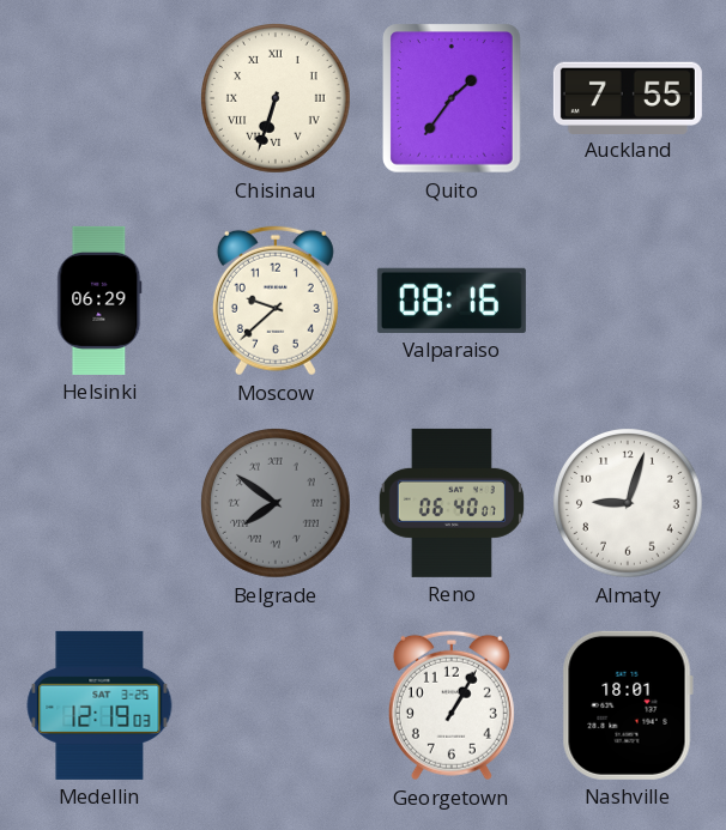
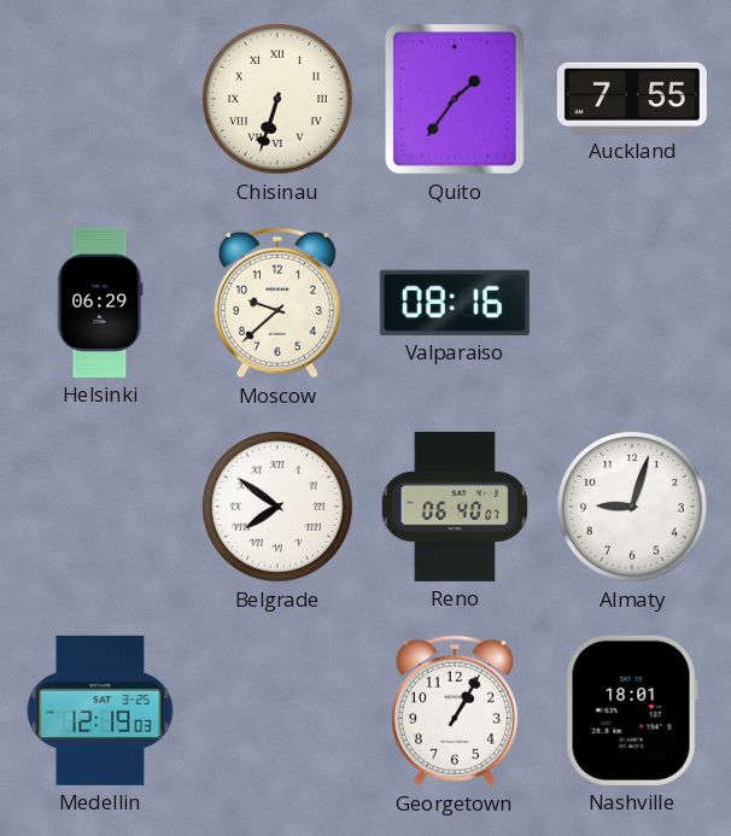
Belgrade dial: grey -> white (277, 507)
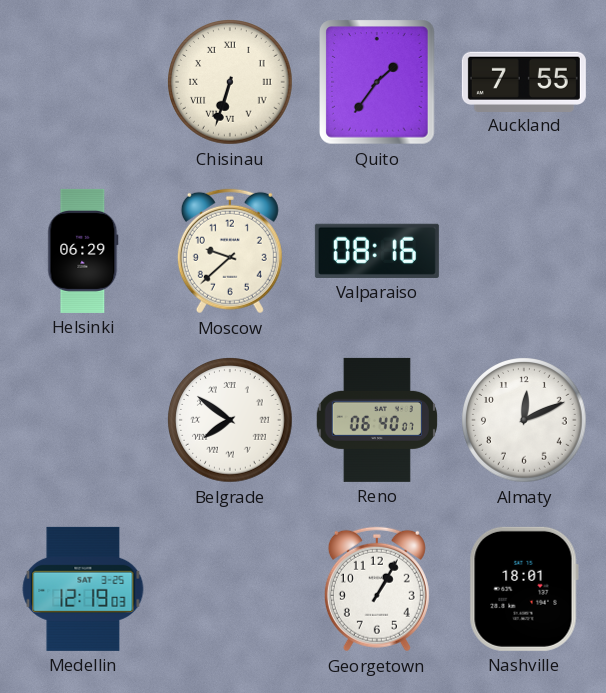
Almaty: 9:03 -> 12:11 (524, 420)
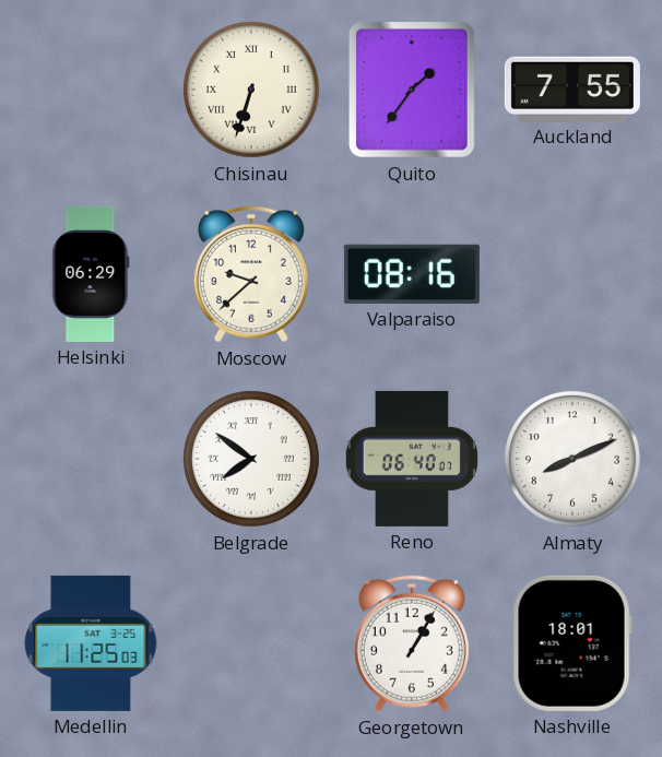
Almaty: 12:11 -> 8:11 (572, 459)
Medellin: 12:19 -> 11:25 (91, 643)
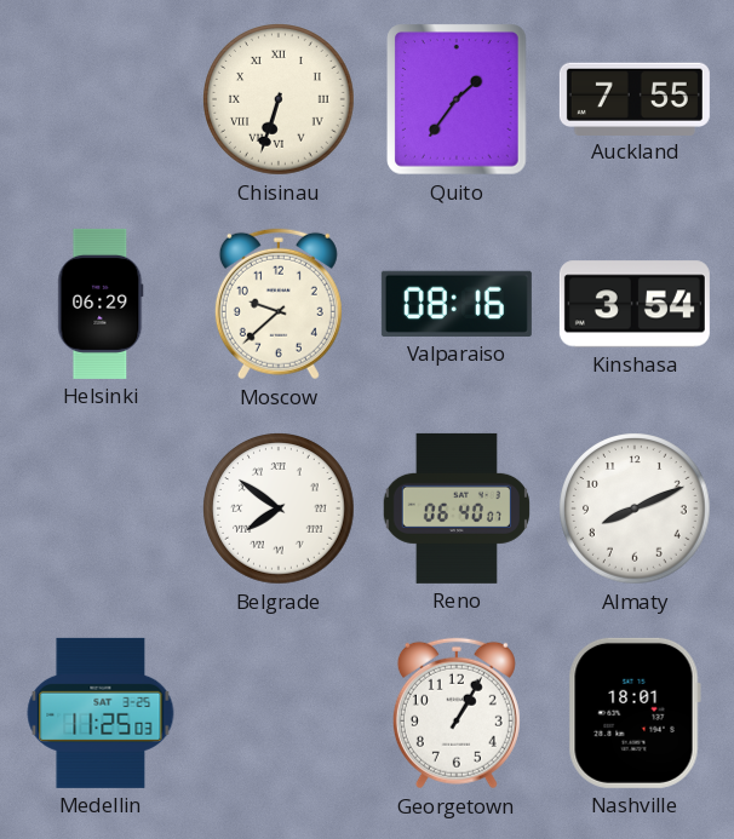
Kinshasa: none -> 3:54 (635, 304)
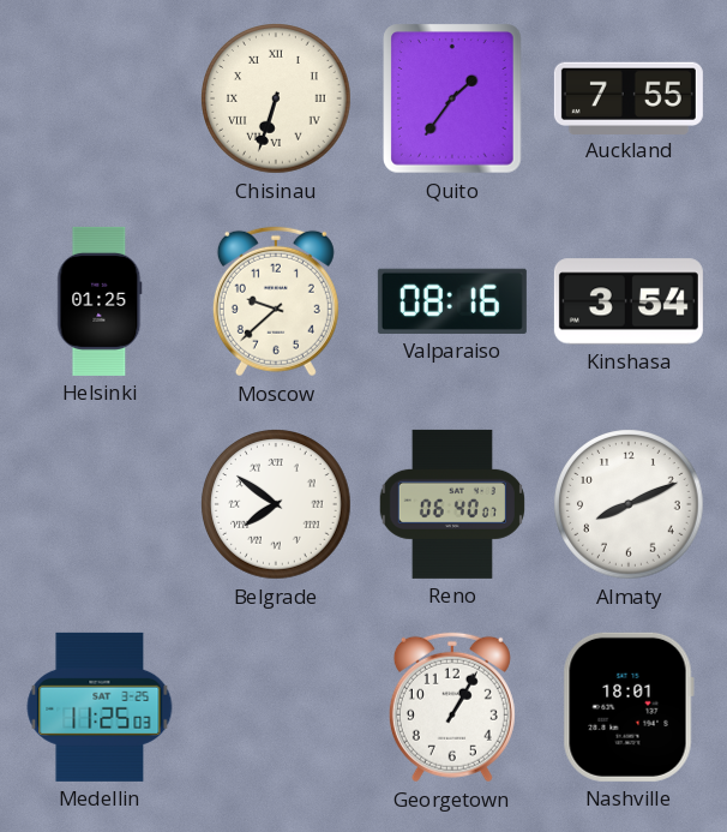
Helsinki: 06:29 -> 01:25 (100, 301)
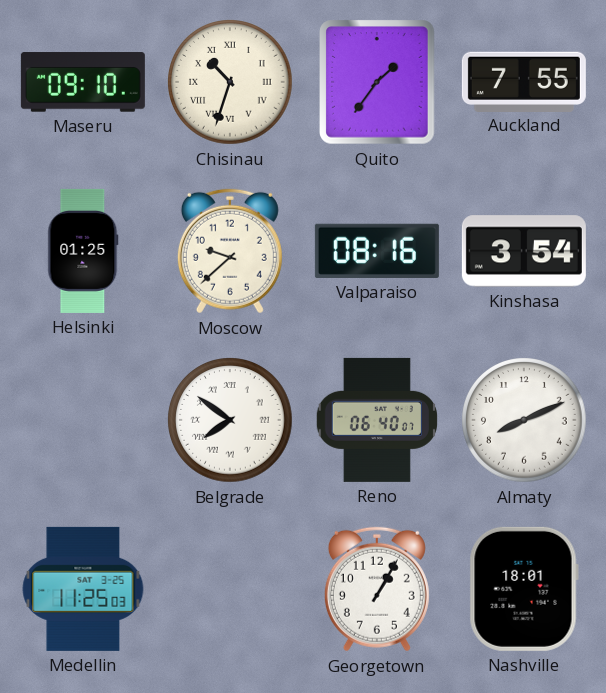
Maseru: none -> 09:10 (83, 82)
Chisinau: 6:33 -> 10:33 (230, 82)
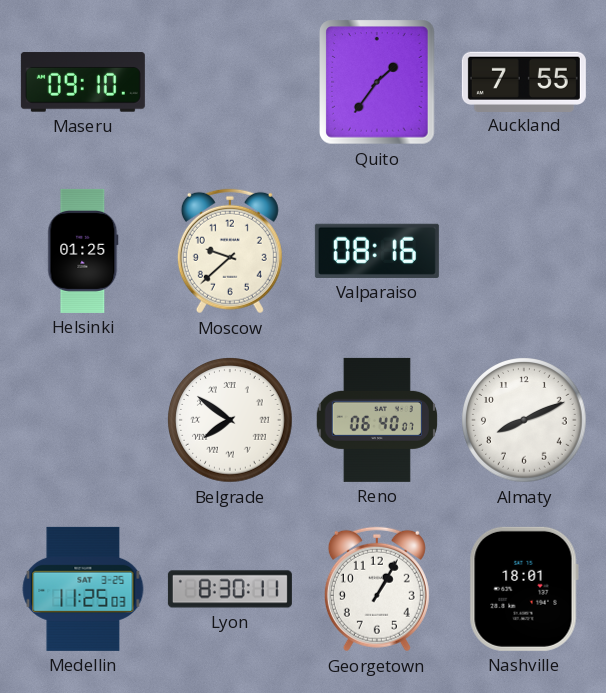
Chisinau: 10:33 -> none (230, 82)
Kinshasa: 3:54 -> none (524, 251)
Lyon: none -> 8:30 (230, 589)
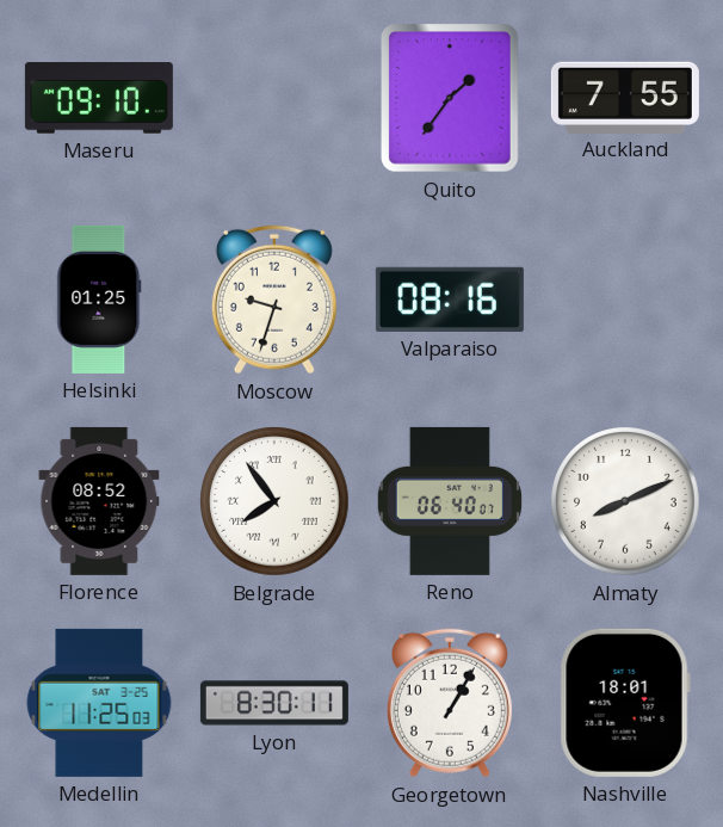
Moscow: 9:38 -> 9:33 (274, 300)
Florence: none -> 08:52 (99, 501)
Belgrade: 7:51 -> 7:54 (274, 501)
